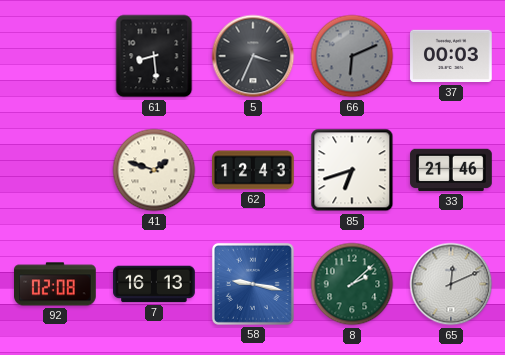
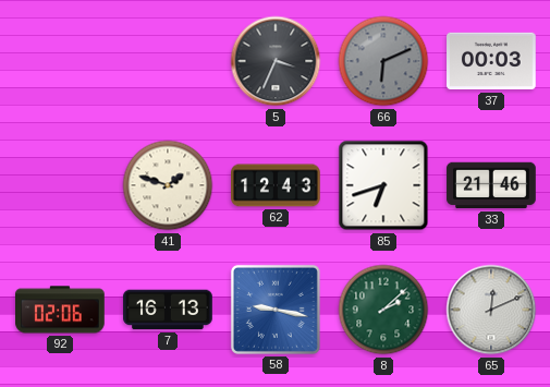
61: 8:29 -> none (154, 56)
92: 02:08 -> 02:06 (60, 310)
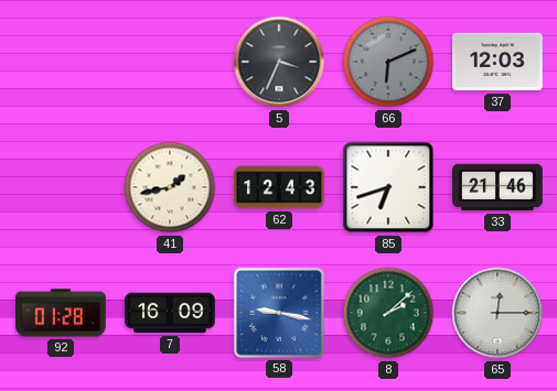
37: 00:03 -> 12:03 (497, 62)
41: 1:48 -> 1:43 (170, 187)
92: 02:06 -> 01:28 (61, 313)
7: 16:13 -> 16:09 (170, 313)
65: 12:11 -> 12:15 (497, 313)
